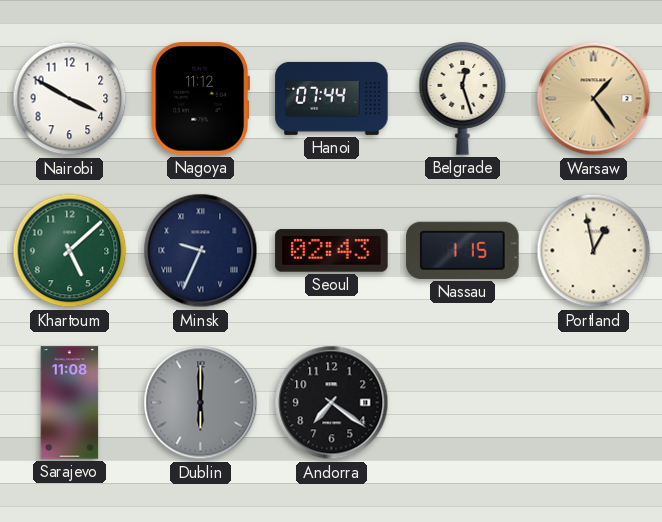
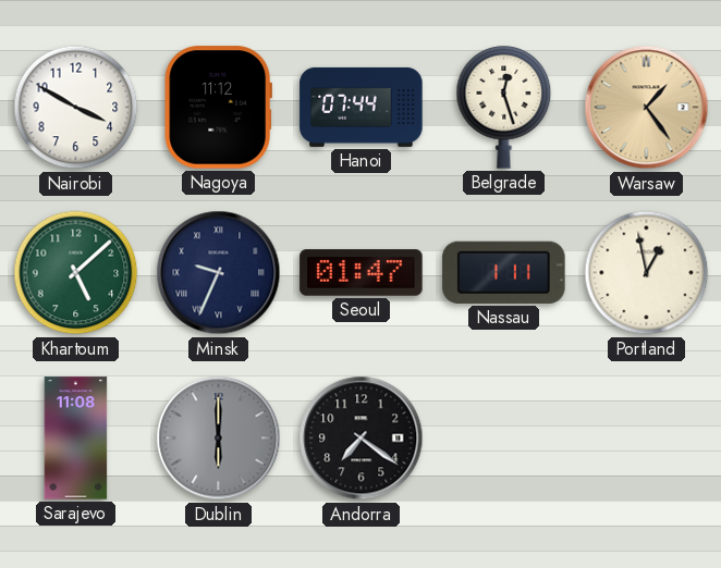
Seoul: 02:43 -> 01:47 (362, 273)
Nassau: 1:15 -> 1:11 (504, 272)
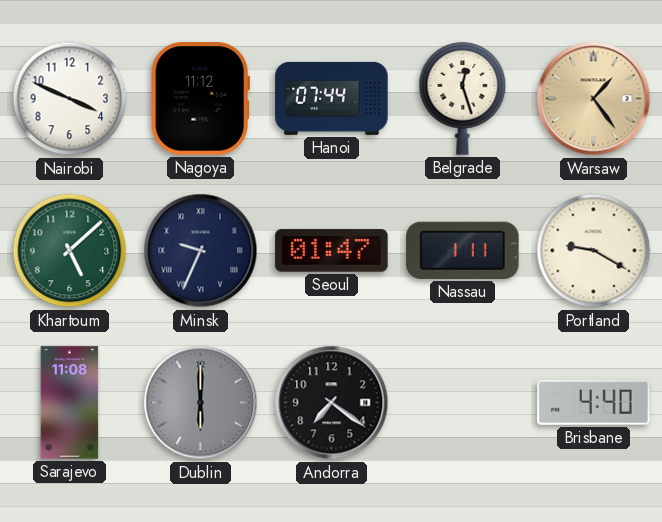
Nairobi: 3:50 -> 3:49 (70, 99)
Portland: 12:58 -> 9:20 (594, 251)
Brisbane: none -> 4:40 (594, 402)
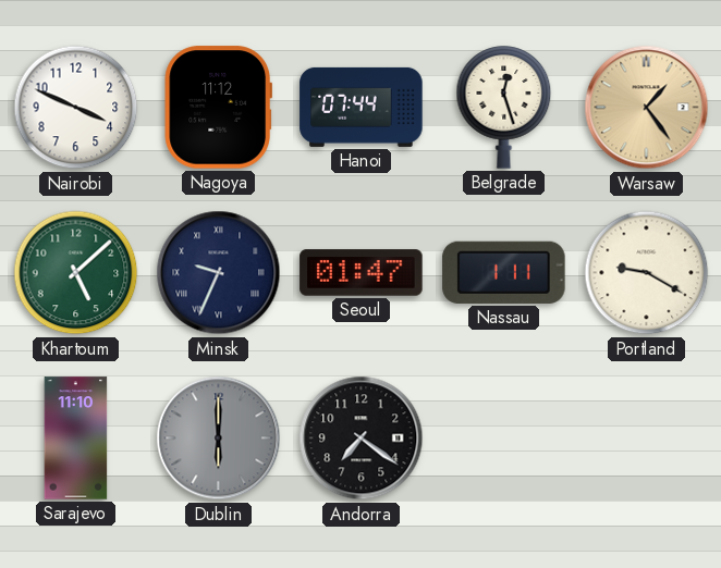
Sarajevo: 11:08 -> 11:10 (76, 439)
Brisbane: 4:40 -> none (594, 402)
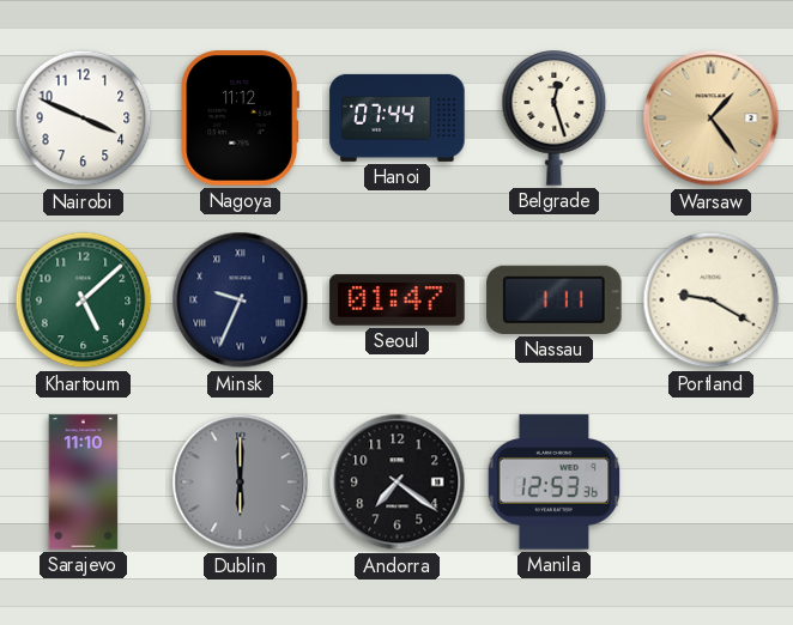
Manila: none -> 12:53 (555, 483)
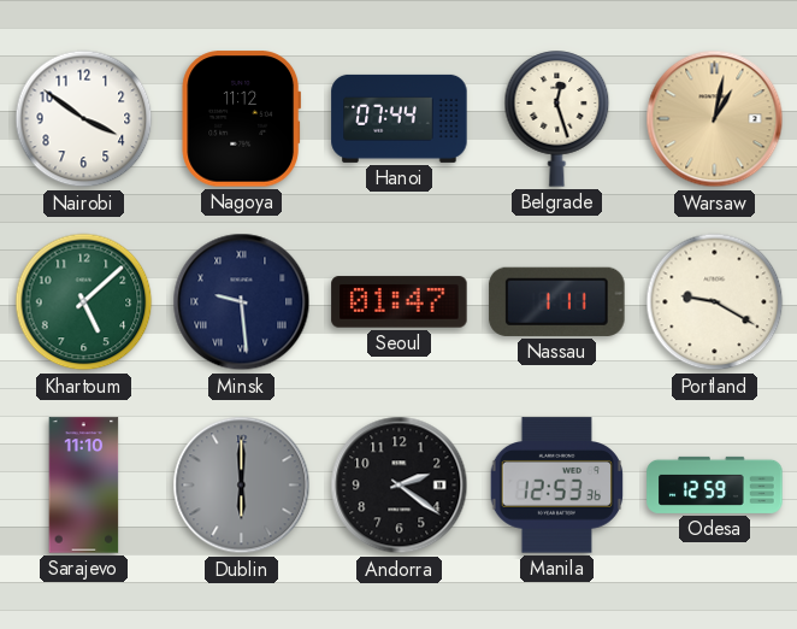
Nairobi: 3:49 -> 3:51 (84, 119)
Warsaw: 1:24 -> 1:02 (715, 119)
Minsk: 9:34 -> 9:29 (242, 302)
Andorra: 7:21 -> 2:21 (400, 486)
Odesa: none -> 12:59 (715, 484)
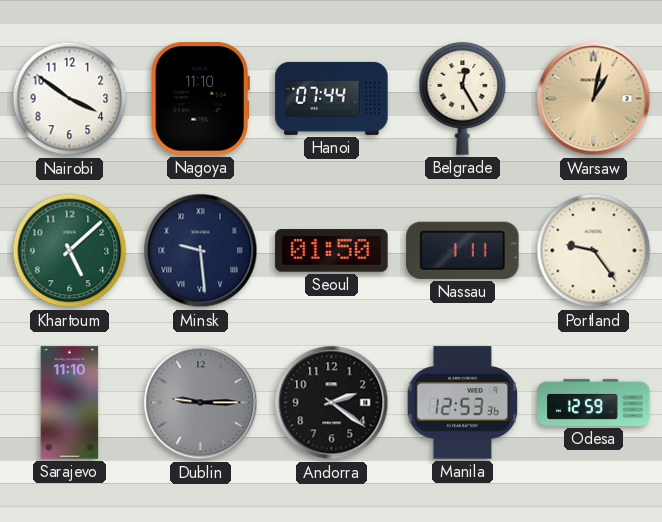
Nagoya: 11:12 -> 11:10 (200, 99)
Belgrade: 12:27 -> 12:25 (463, 99)
Seoul: 01:47 -> 01:50 (332, 251)
Portland: 9:20 -> 9:24 (594, 251)
Dublin: 6:00 -> 9:15 (201, 403)
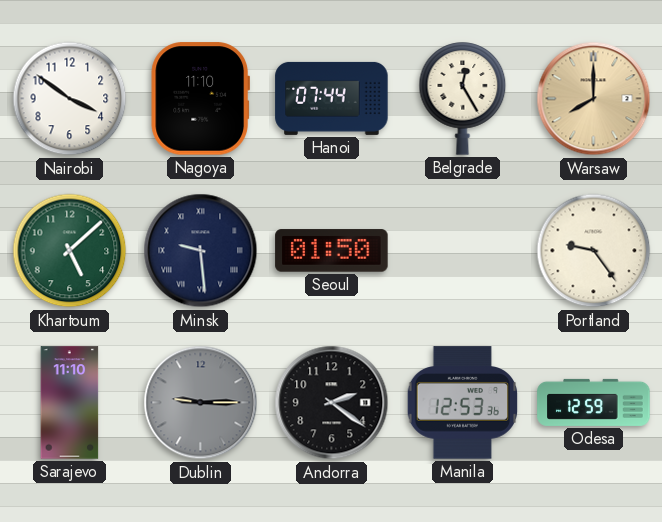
Warsaw: 1:02 -> 8:00 (594, 99)
Nassau: 1:11 -> none (463, 250)
